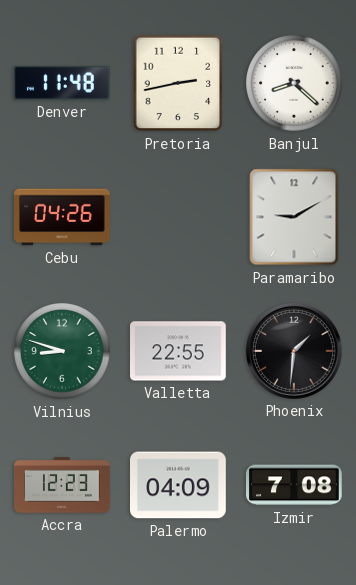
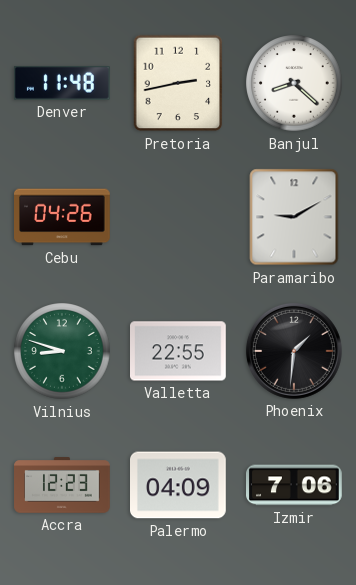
Izmir: 7:08 -> 7:06 (295, 485)
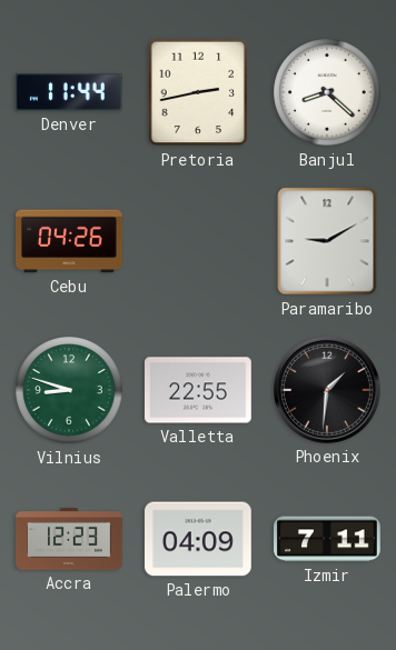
Denver: 11:48 -> 11:44 (69, 92)
Izmir: 7:06 -> 7:11 (328, 539)
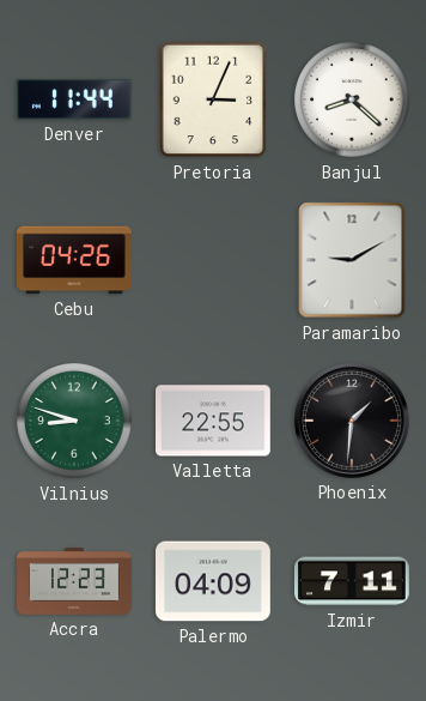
Pretoria: 2:43 -> 3:04 (213, 99)
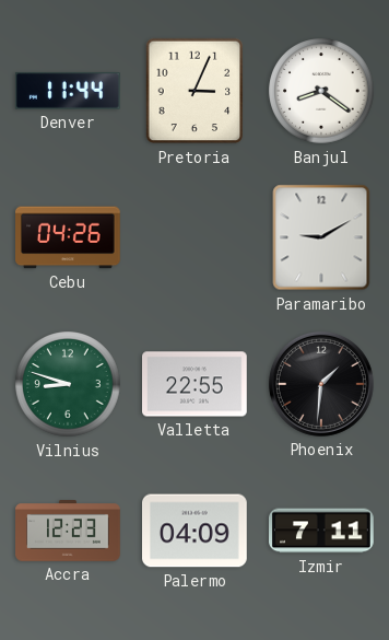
Banjul: 8:22 -> 8:21 (321, 91)
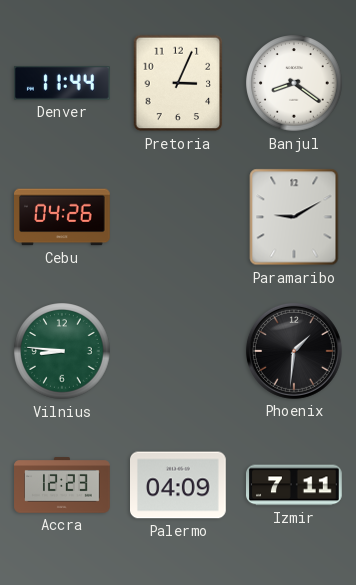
Vilnius: 8:48 -> 8:46 (62, 351)
Valletta: 22:55 -> none (196, 384)
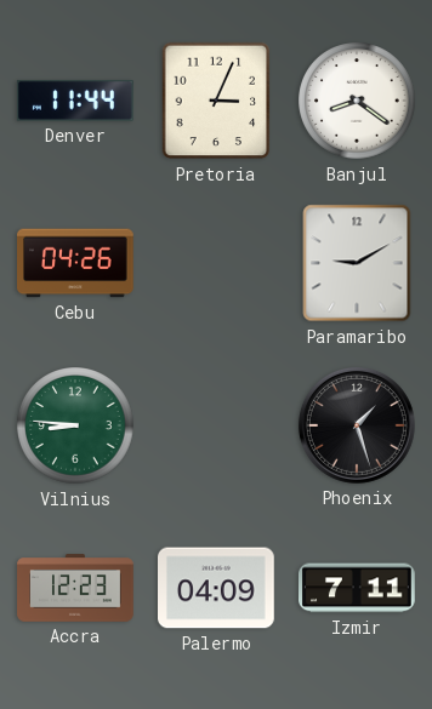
Phoenix: 1:31 -> 1:27 (357, 425)
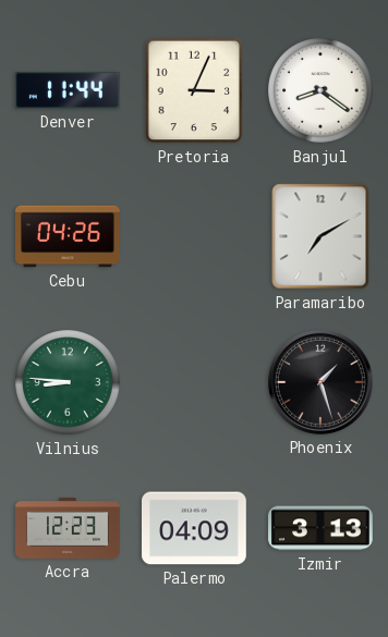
Paramaribo: 9:10 -> 7:10 (320, 236)
Izmir: 7:11 -> 3:13 (322, 528)
